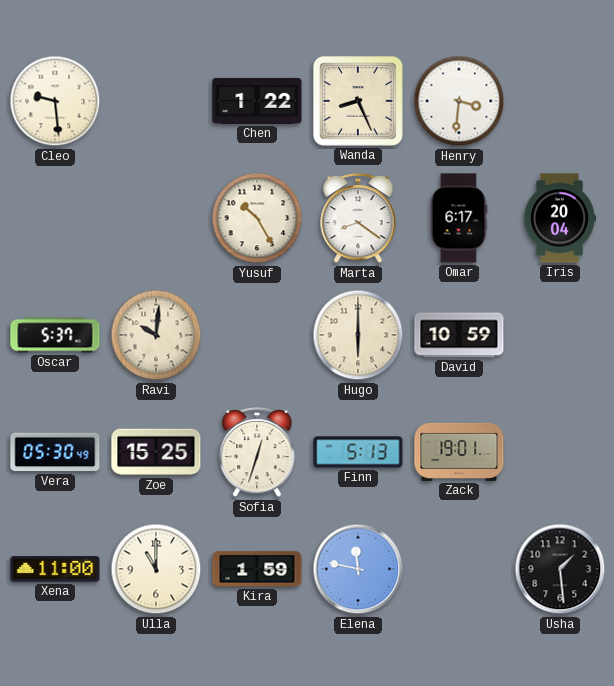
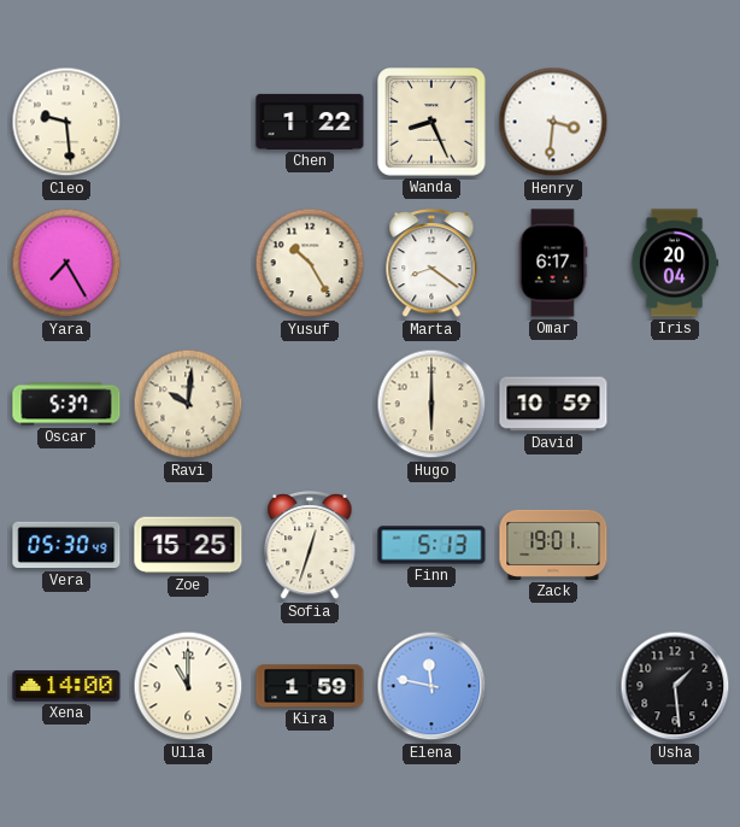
Yara: none -> 7:25 (66, 263)
Xena: 11:00 -> 14:00 (66, 686)
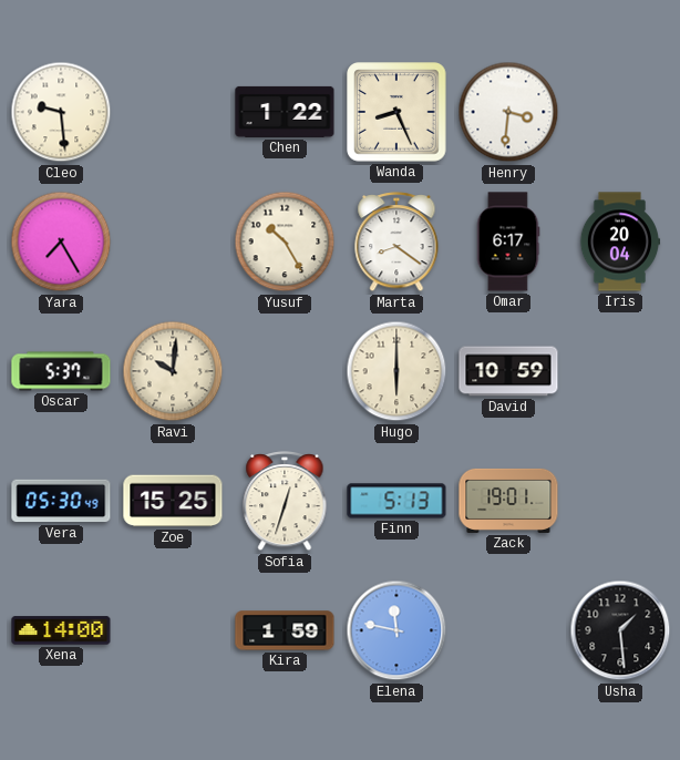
Ulla: 11:00 -> none (188, 686)
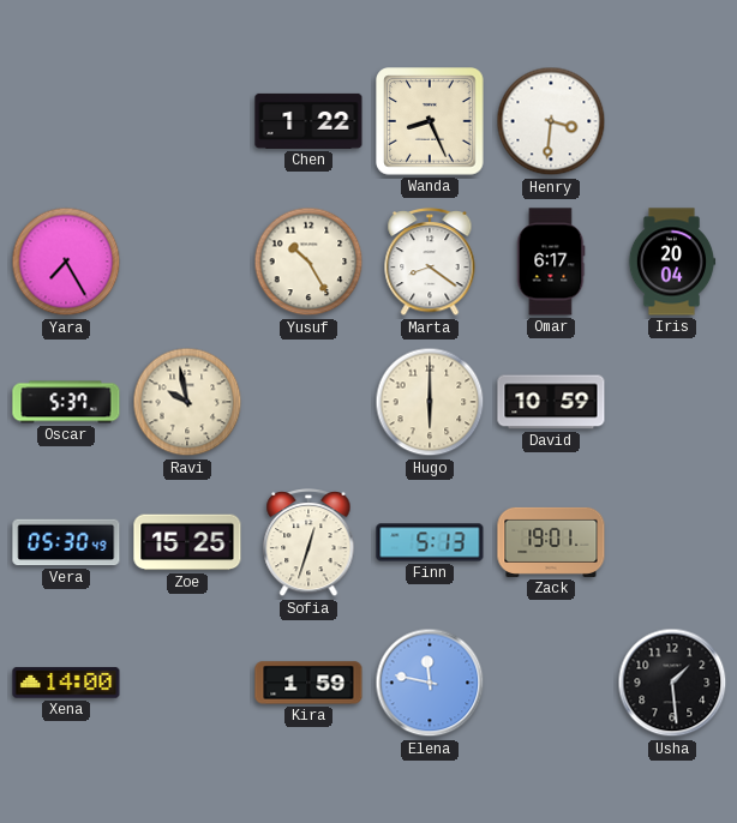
Cleo: 9:29 -> none (61, 112)
Ravi: 10:01 -> 9:58 (187, 402)
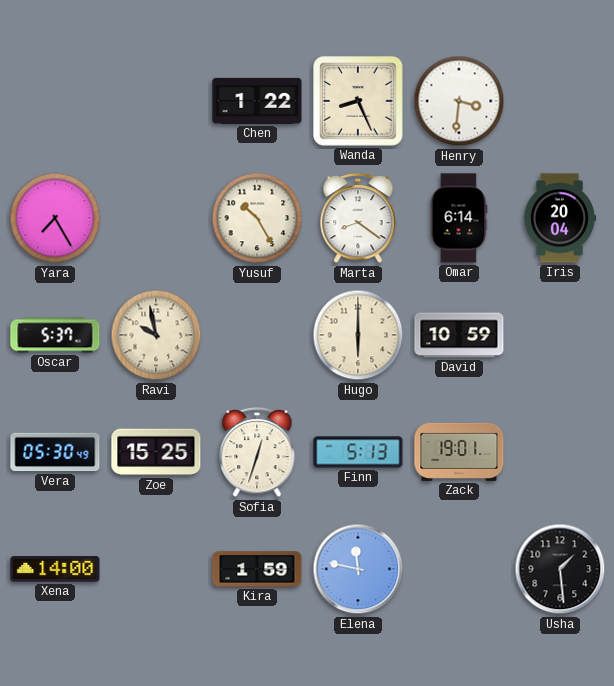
Omar: 6:17 -> 6:14 (459, 218)
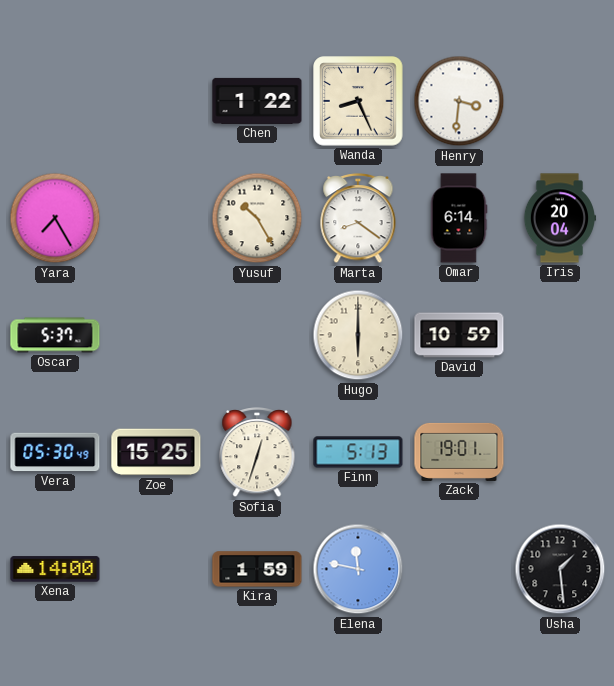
Ravi: 9:58 -> none (156, 335)
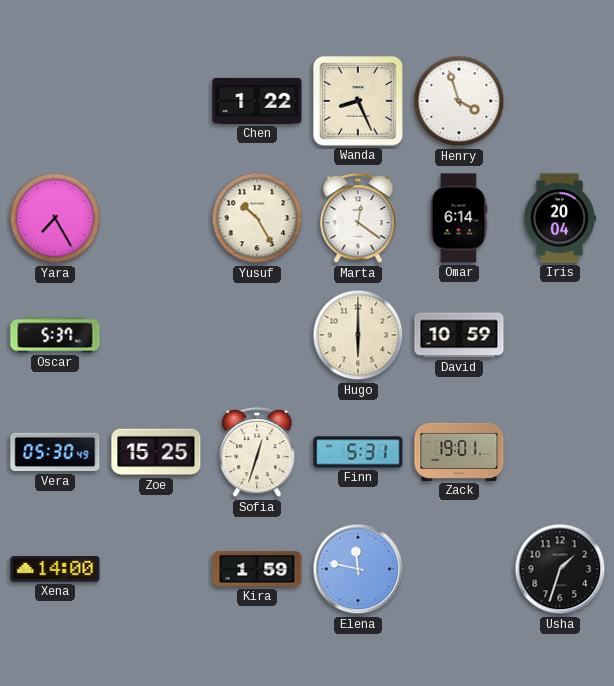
Henry: 3:31 -> 3:57 (459, 101)
Marta: 8:21 -> 12:21 (358, 218)
Finn: 5:13 -> 5:31 (358, 452)
Usha: 1:29 -> 1:33 (560, 569)
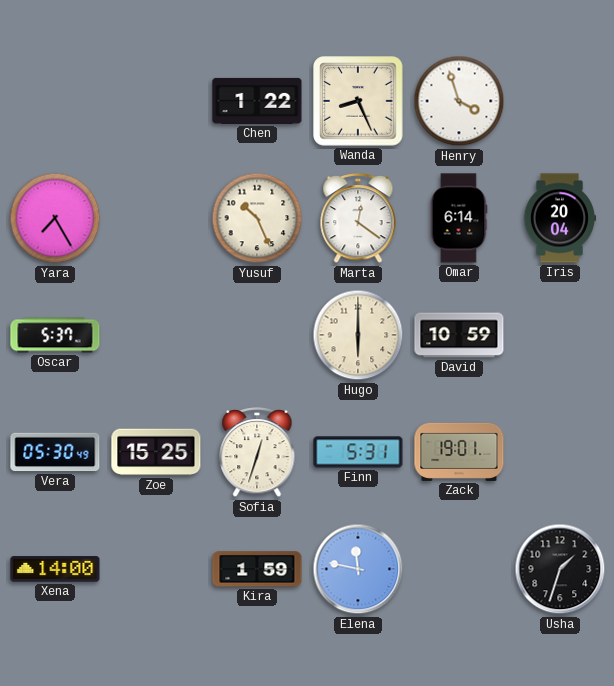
Yusuf: 10:25 -> 10:26 (257, 218)
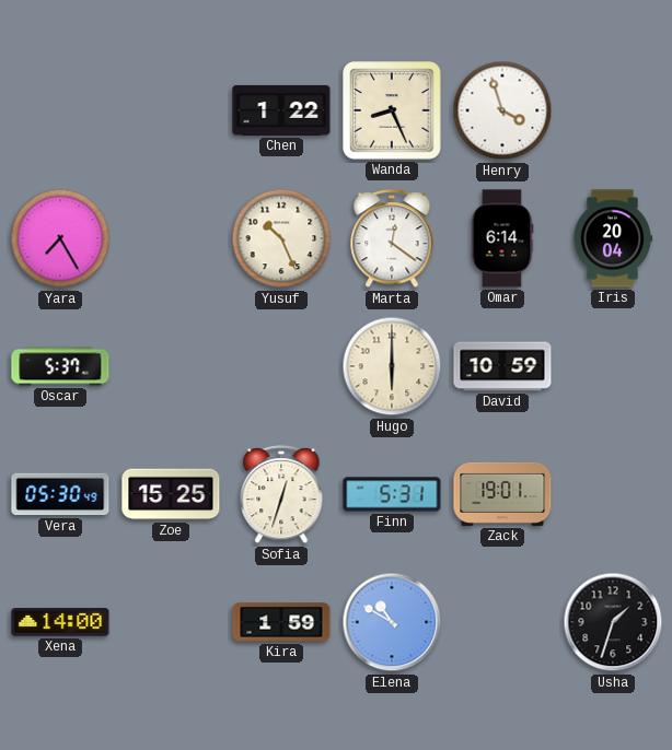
Elena: 11:47 -> 10:50 (392, 622)
